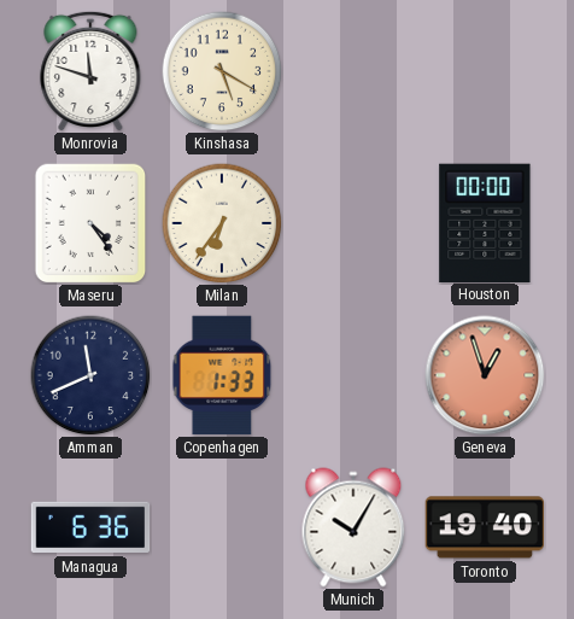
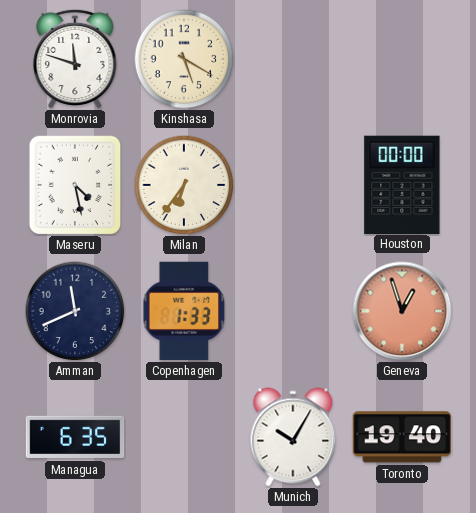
Maseru: 4:24 -> 4:28 (75, 185)
Managua: 6:36 -> 6:35 (75, 437)
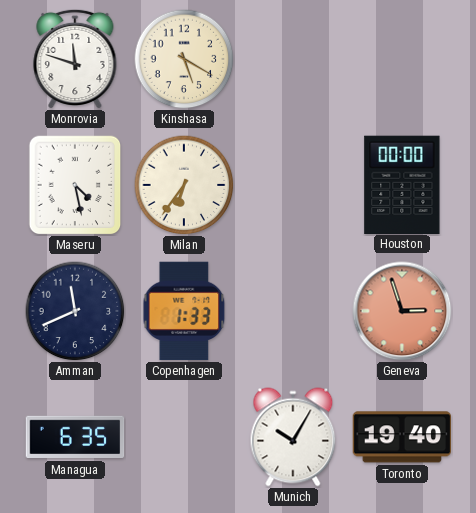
Geneva: 12:57 -> 2:57 (402, 311)
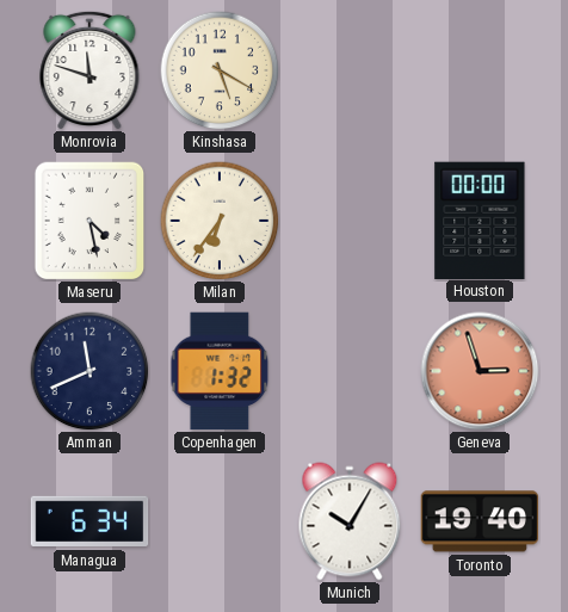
Copenhagen: 1:33 -> 1:32 (220, 371)
Managua: 6:35 -> 6:34 (89, 521)
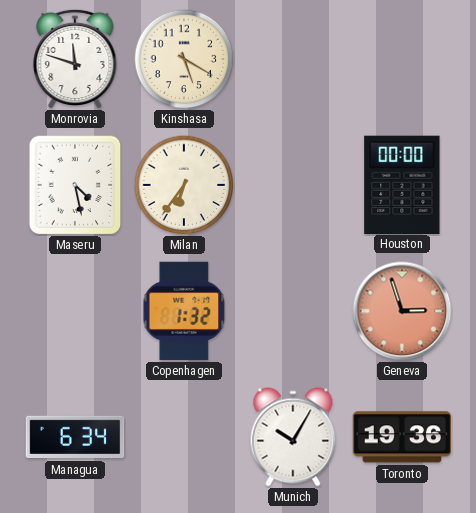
Amman: 11:41 -> none (89, 371)
Toronto: 19:40 -> 19:36 (402, 437)
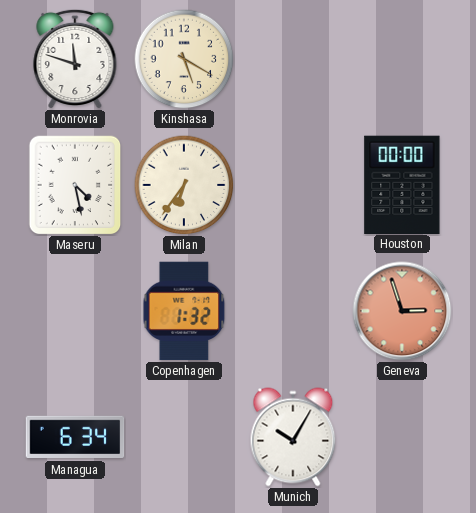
Toronto: 19:36 -> none (402, 437)
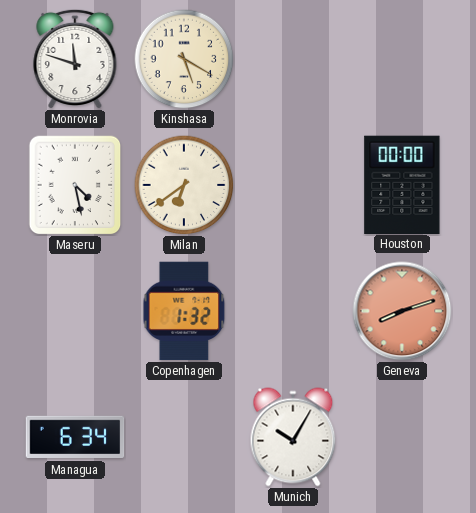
Milan: 6:36 -> 6:39 (184, 185)
Geneva: 2:57 -> 8:12 (402, 311)
